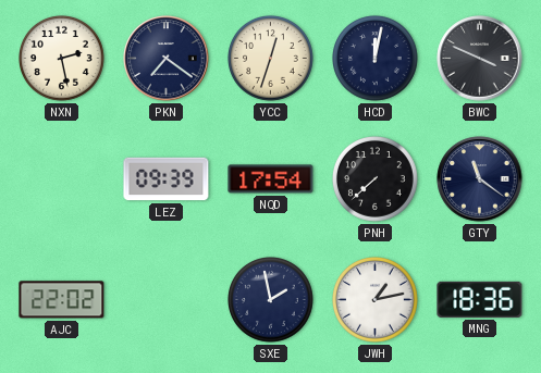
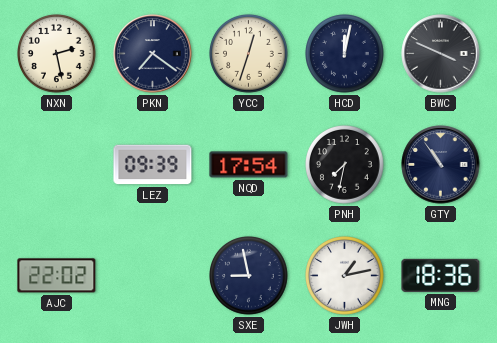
PNH: 7:38 -> 7:32 (345, 165)
GTY: 11:21 -> 10:54 (441, 165)
SXE: 1:58 -> 8:58 (249, 276)
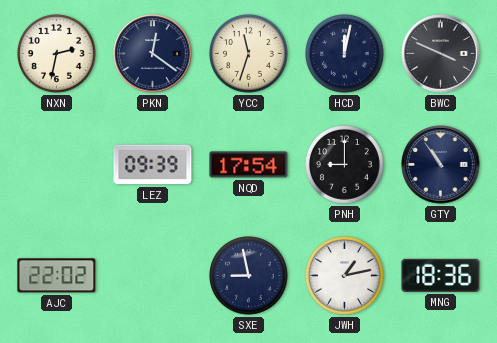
NXN: 2:28 -> 2:32 (57, 54)
PKN: 7:21 -> 12:21 (153, 54)
YCC: 12:33 -> 11:33 (249, 54)
PNH: 7:32 -> 9:00 (345, 165)
